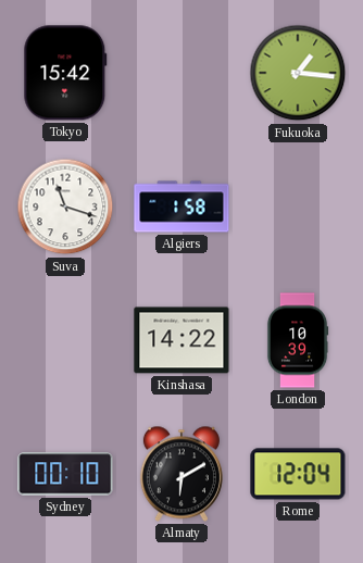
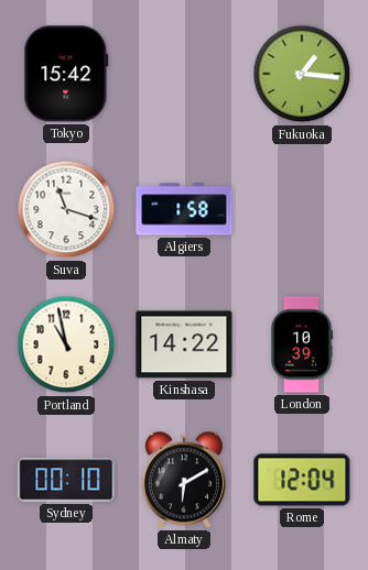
Portland: none -> 10:58 (66, 344)
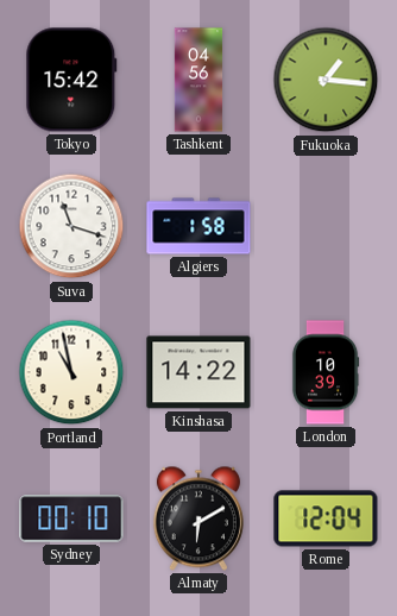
Tashkent: none -> 04:56 (198, 80)
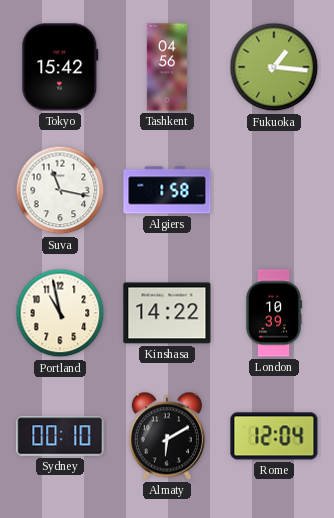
Suva: 11:18 -> 11:17 (60, 190)
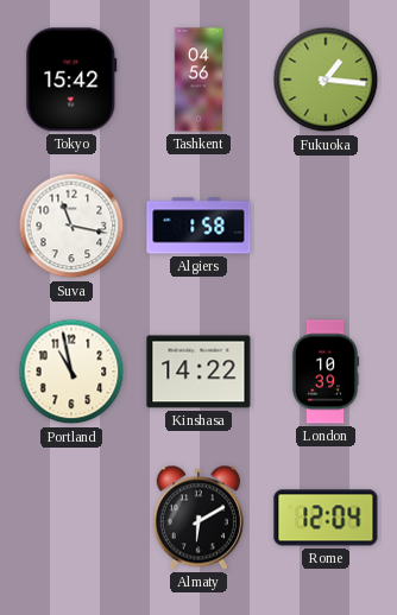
Sydney: 00:10 -> none (60, 436)
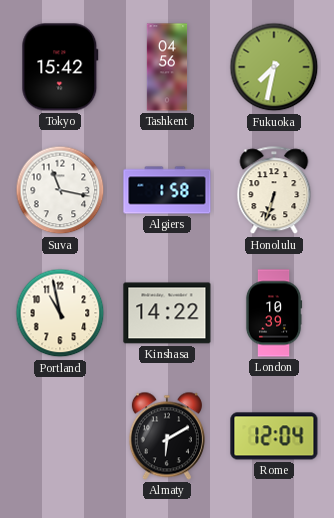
Fukuoka: 1:16 -> 7:32 (274, 67)
Honolulu: none -> 6:33 (274, 191)
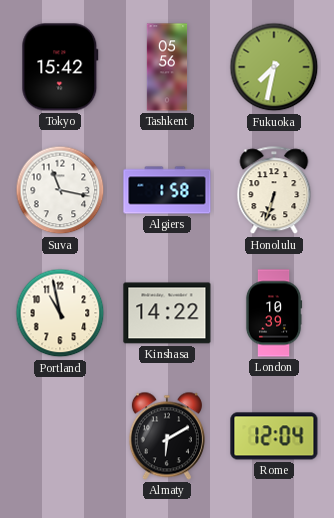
Tashkent: 04:56 -> 05:56 (167, 67)
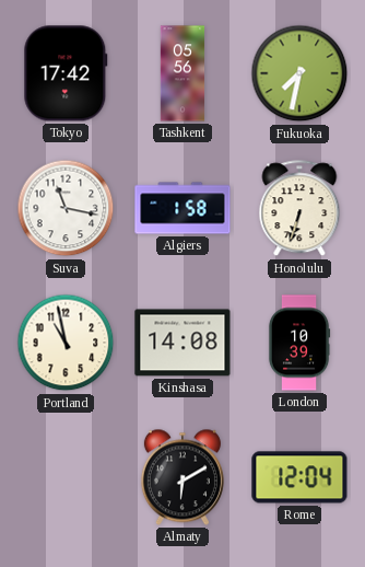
Tokyo: 15:42 -> 17:42 (66, 73)
Kinshasa: 14:22 -> 14:08 (182, 343)
